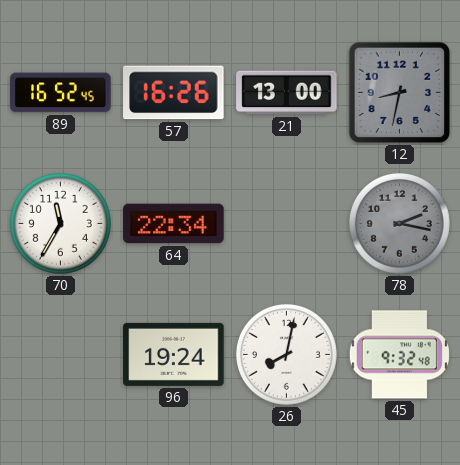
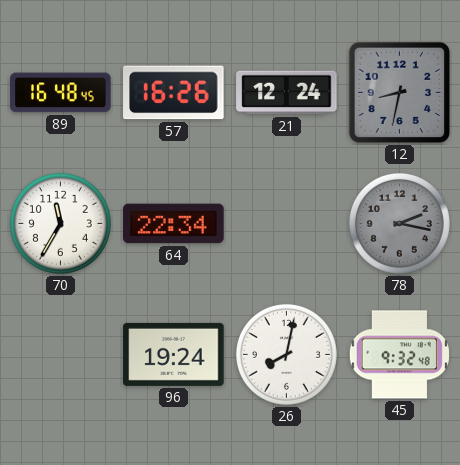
89: 16:52 -> 16:48 (61, 93)
21: 13:00 -> 12:24 (287, 93)
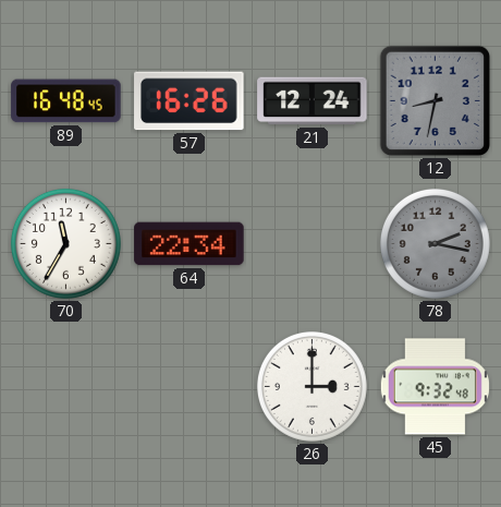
96: 19:24 -> none (174, 354)
26: 8:02 -> 3:00 (311, 386)
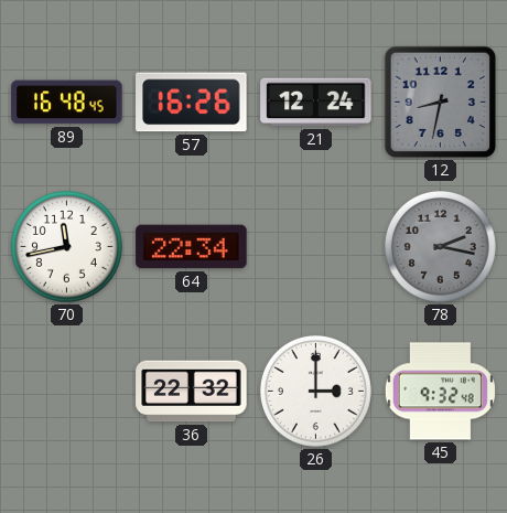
70: 11:35 -> 11:43 (66, 246)
36: none -> 22:32 (192, 392)
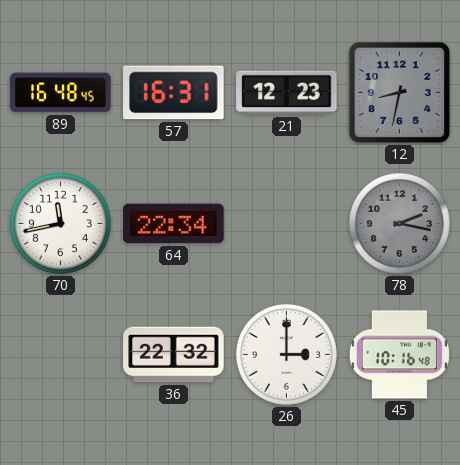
57: 16:26 -> 16:31 (174, 93)
21: 12:24 -> 12:23 (287, 93)
45: 9:32 -> 10:16 (399, 355)
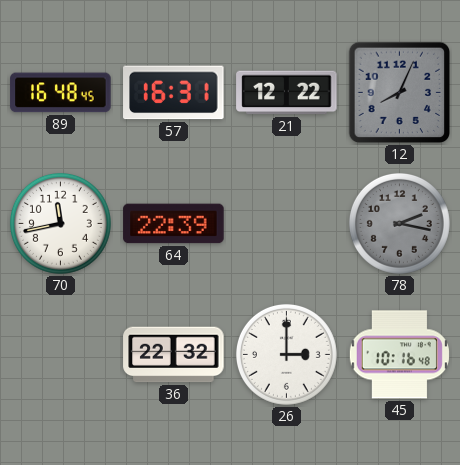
21: 12:23 -> 12:22 (287, 93)
12: 8:32 -> 8:04 (400, 93)
64: 22:34 -> 22:39 (174, 224)
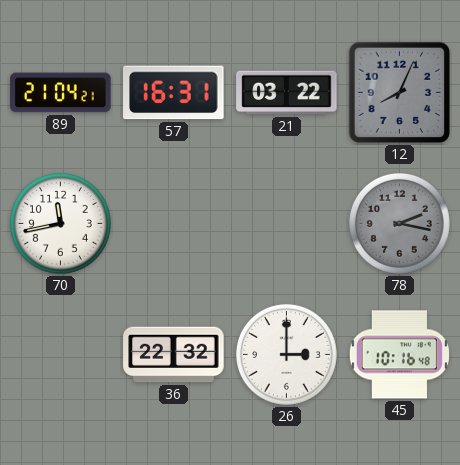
89: 16:48 -> 21:04 (61, 93)
21: 12:22 -> 03:22 (287, 93)
64: 22:39 -> none (174, 224)
